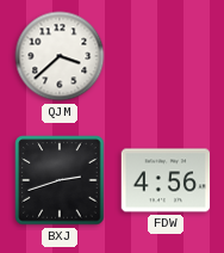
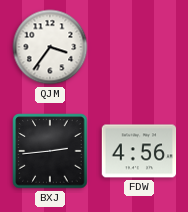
QJM: 3:38 -> 3:36 (50, 47)
BXJ: 2:42 -> 2:44 (50, 151)
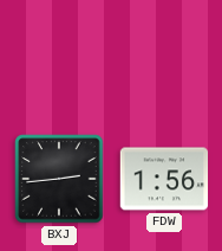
QJM: 3:36 -> none (50, 47)
FDW: 4:56 -> 1:56 (164, 179)
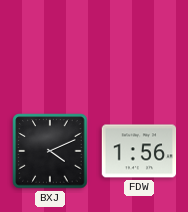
BXJ: 2:44 -> 4:11 (50, 151)
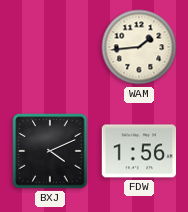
WAM: none -> 1:44 (139, 47)
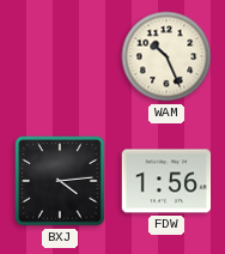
WAM: 1:44 -> 10:26 (166, 56)
BXJ: 4:11 -> 4:14 (60, 181)
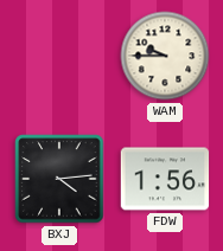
WAM: 10:26 -> 9:45 (165, 56)
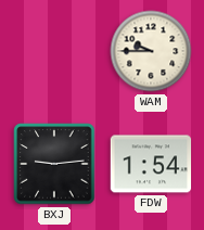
BXJ: 4:14 -> 9:14 (54, 164)
FDW: 1:56 -> 1:54 (151, 164)
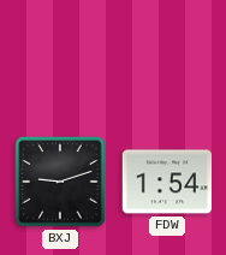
WAM: 9:45 -> none (151, 51)
BXJ: 9:14 -> 9:12 (60, 182)
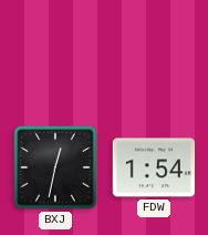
BXJ: 9:12 -> 12:32 (55, 167)
